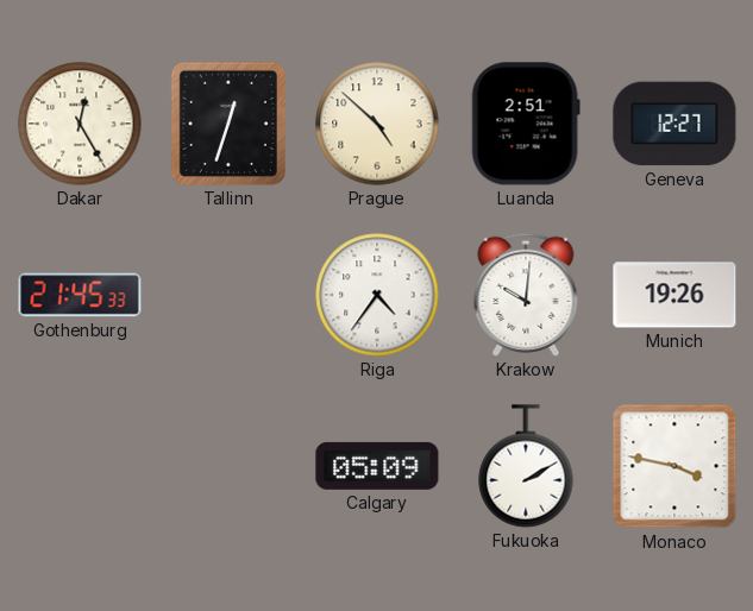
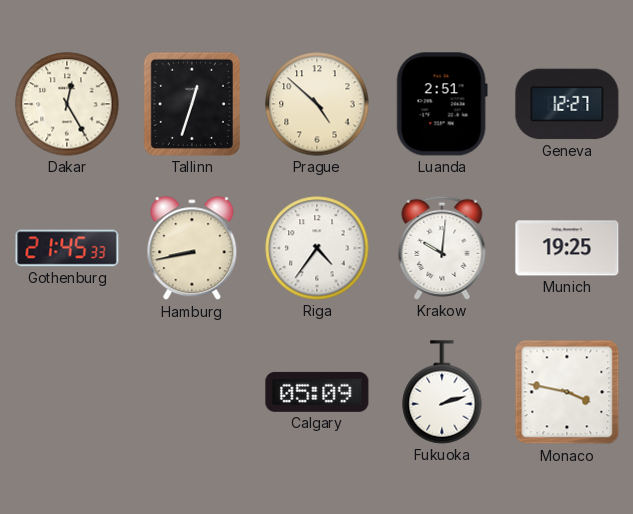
Hamburg: none -> 8:43 (192, 249)
Munich: 19:26 -> 19:25 (567, 248)
Fukuoka: 2:10 -> 2:12 (442, 392)
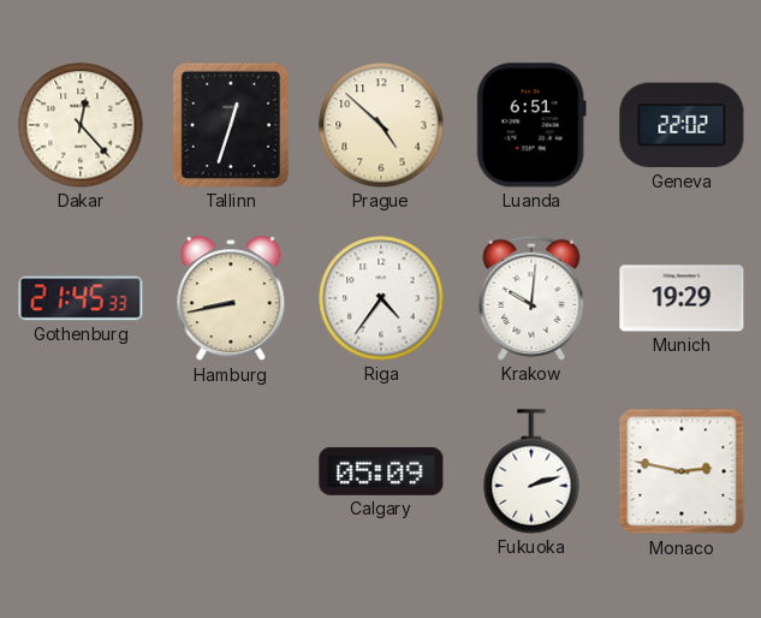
Dakar: 12:25 -> 12:23 (81, 125)
Luanda: 2:51 -> 6:51 (531, 125)
Geneva: 12:27 -> 22:02 (682, 125)
Munich: 19:25 -> 19:29 (682, 298)
Monaco: 3:47 -> 2:47 (682, 471)
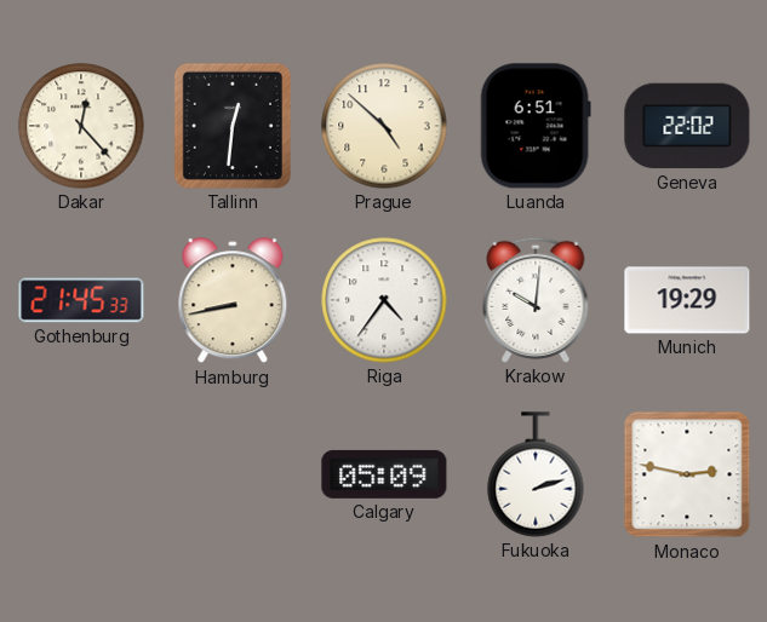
Tallinn: 12:33 -> 12:31 (233, 126)
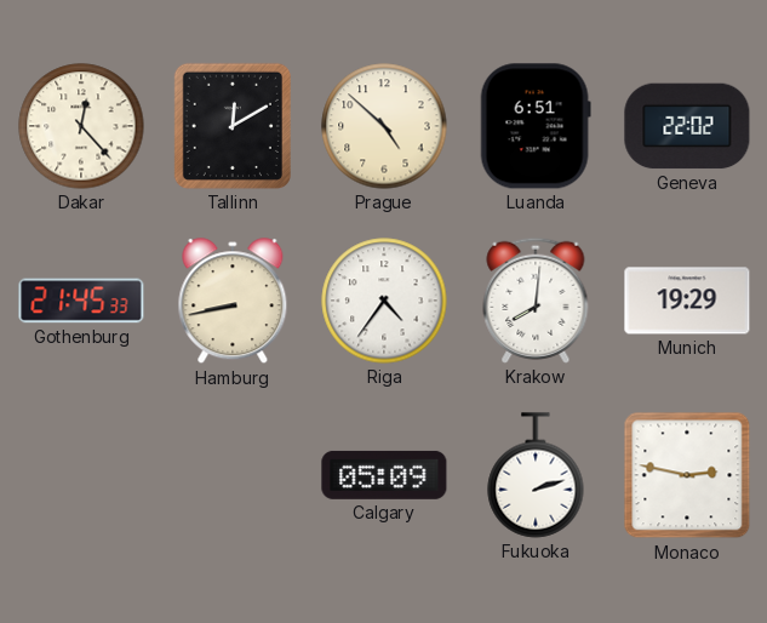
Tallinn: 12:31 -> 12:10 (233, 126)
Krakow: 10:01 -> 8:01 (536, 301)
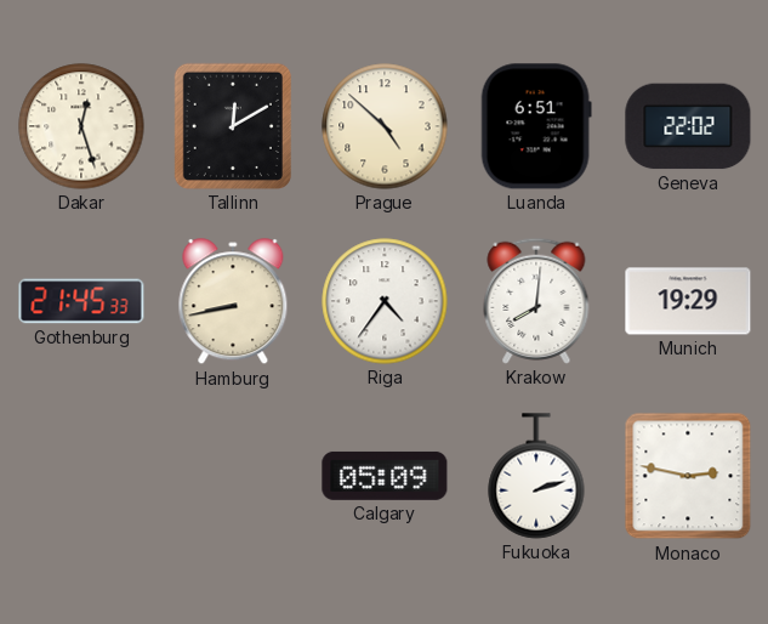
Dakar: 12:23 -> 12:27 (81, 126)
